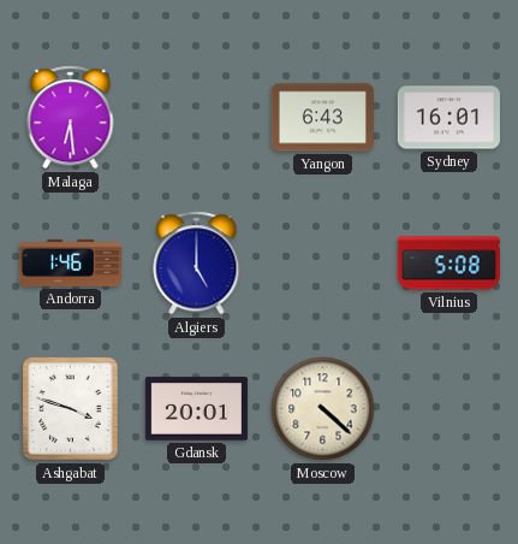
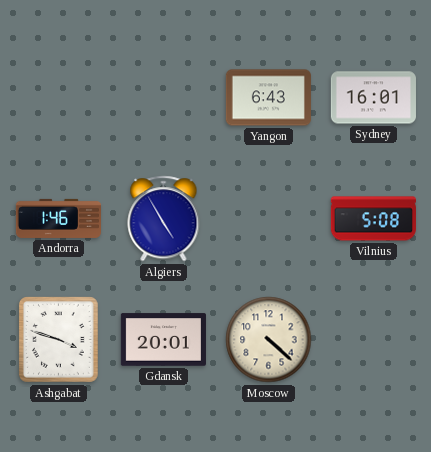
Malaga: 6:29 -> none (71, 118)
Algiers: 5:00 -> 4:55 (164, 219)
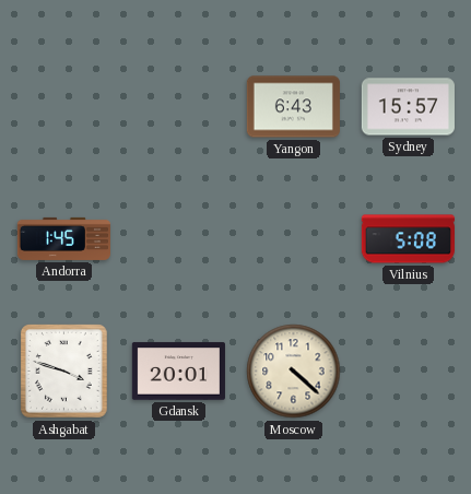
Sydney: 16:01 -> 15:57 (408, 107)
Andorra: 1:46 -> 1:45 (63, 238)
Algiers: 4:55 -> none (164, 219)
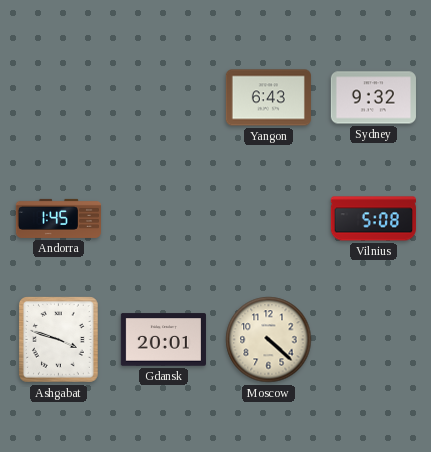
Sydney: 15:57 -> 9:32 (373, 98)
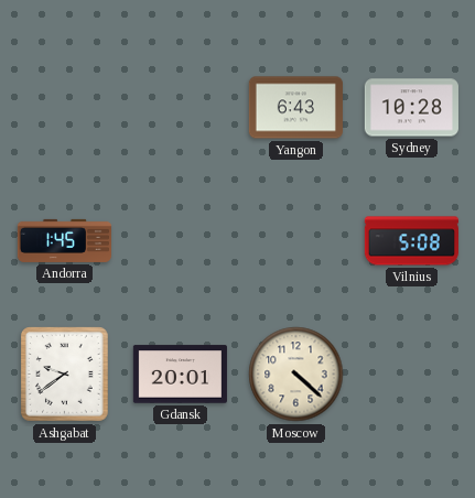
Sydney: 9:32 -> 10:28 (411, 108)
Ashgabat: 3:48 -> 9:39 (65, 375)
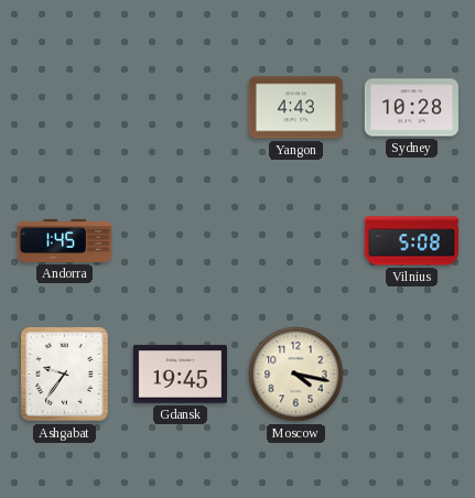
Yangon: 6:43 -> 4:43 (295, 108)
Ashgabat: 9:39 -> 9:36 (65, 375)
Gdansk: 20:01 -> 19:45 (180, 375)
Moscow: 4:22 -> 4:17 (296, 375)
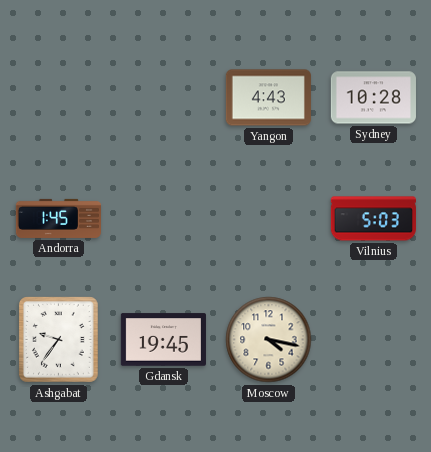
Vilnius: 5:08 -> 5:03 (373, 219)
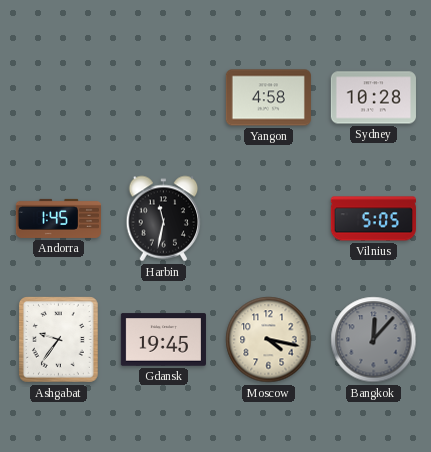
Yangon: 4:43 -> 4:58 (268, 98)
Harbin: none -> 11:32 (164, 219)
Vilnius: 5:03 -> 5:05 (373, 219)
Bangkok: none -> 12:07 (374, 340)
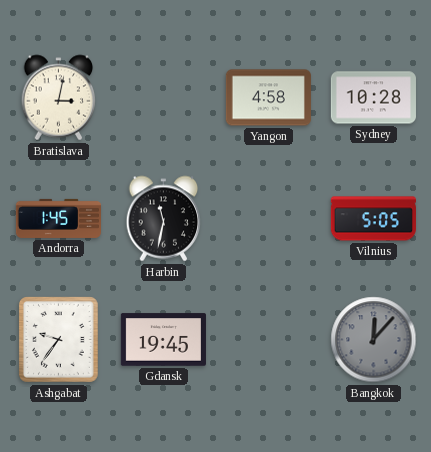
Bratislava: none -> 3:02 (59, 98)
Moscow: 4:17 -> none (269, 340)
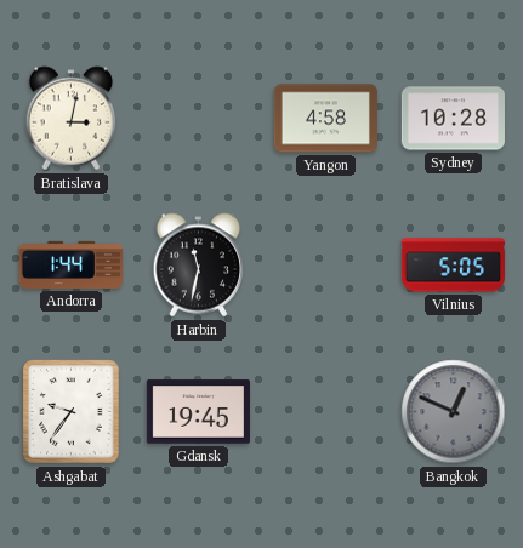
Andorra: 1:45 -> 1:44 (70, 264)
Bangkok: 12:07 -> 12:49 (454, 412)
